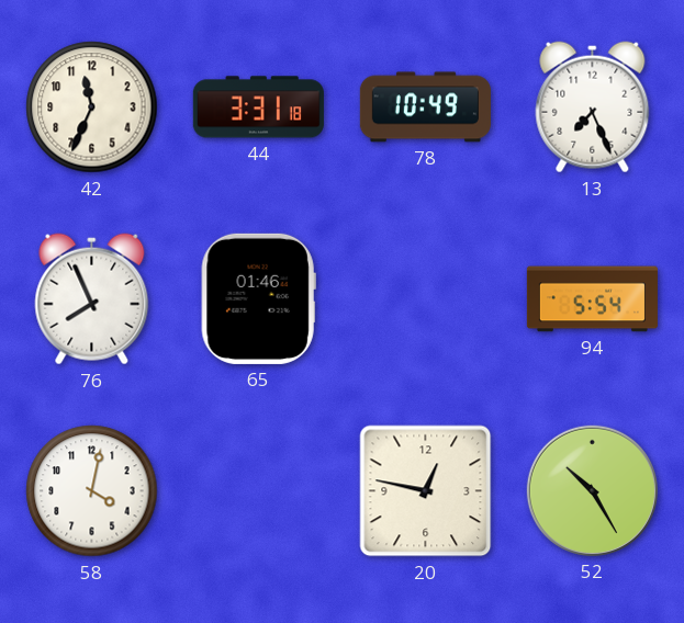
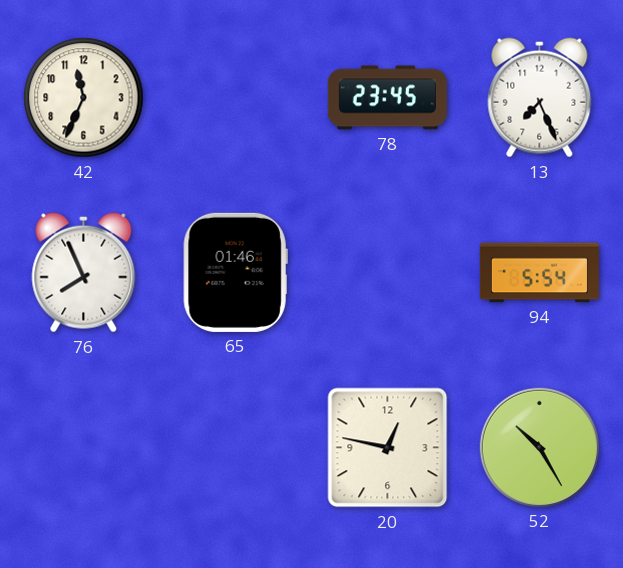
44: 3:31 -> none (258, 107)
78: 10:49 -> 23:45 (387, 98)
58: 4:02 -> none (92, 491)
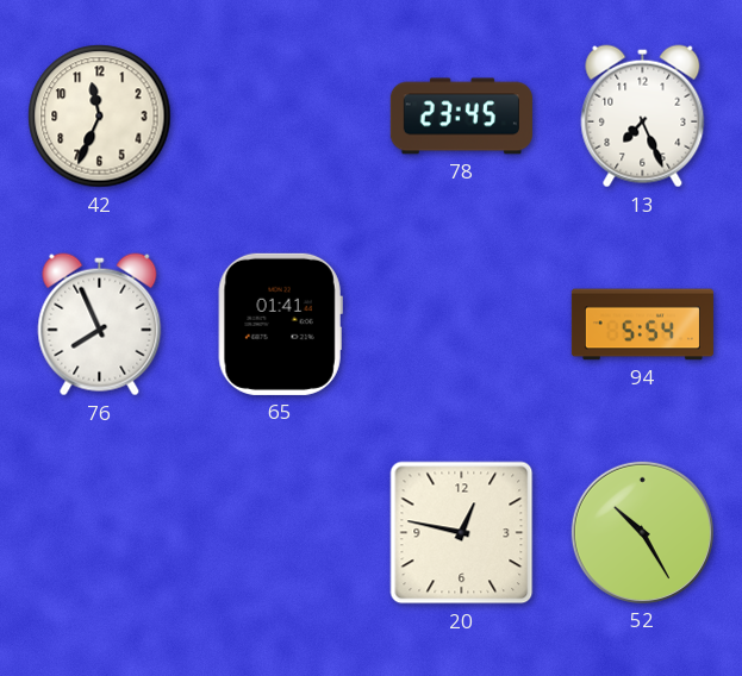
65: 01:46 -> 01:41 (280, 324)
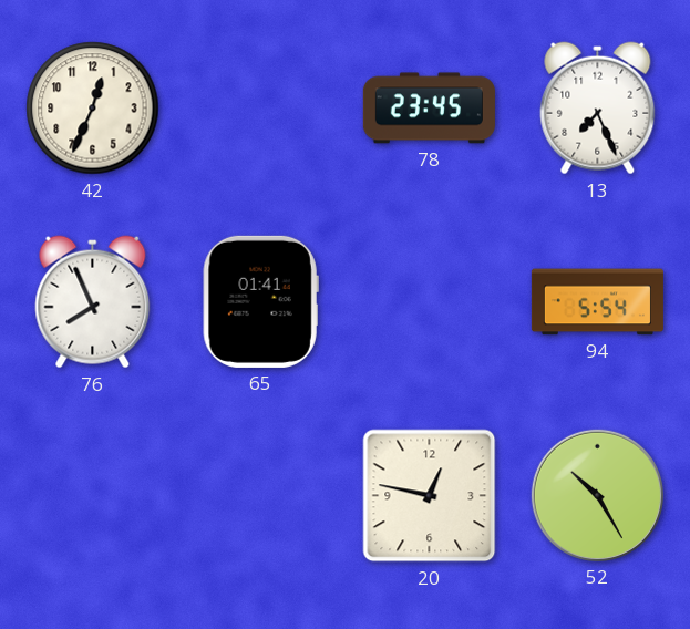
42: 11:34 -> 12:34 (93, 109)
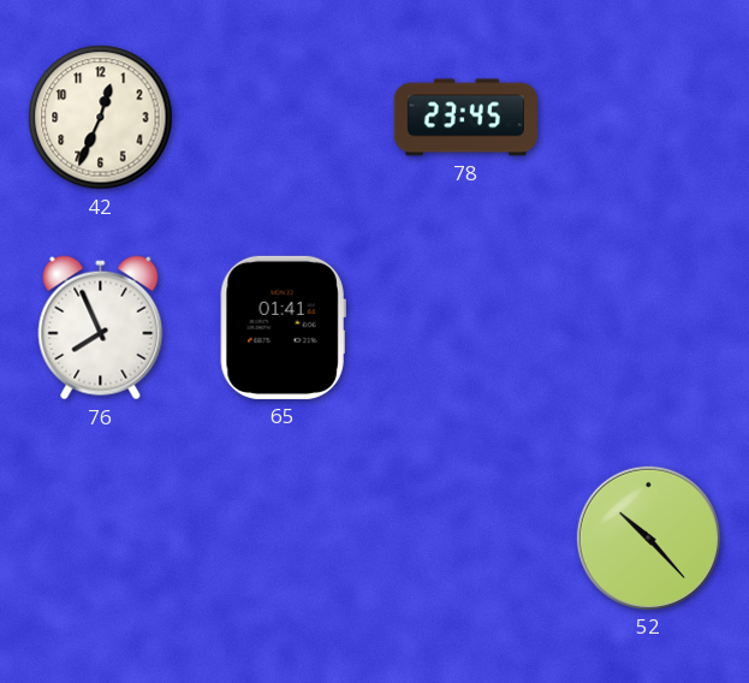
13: 7:26 -> none (598, 109)
94: 5:54 -> none (597, 302)
20: 12:47 -> none (430, 496)
52: 10:25 -> 10:23 (648, 538)
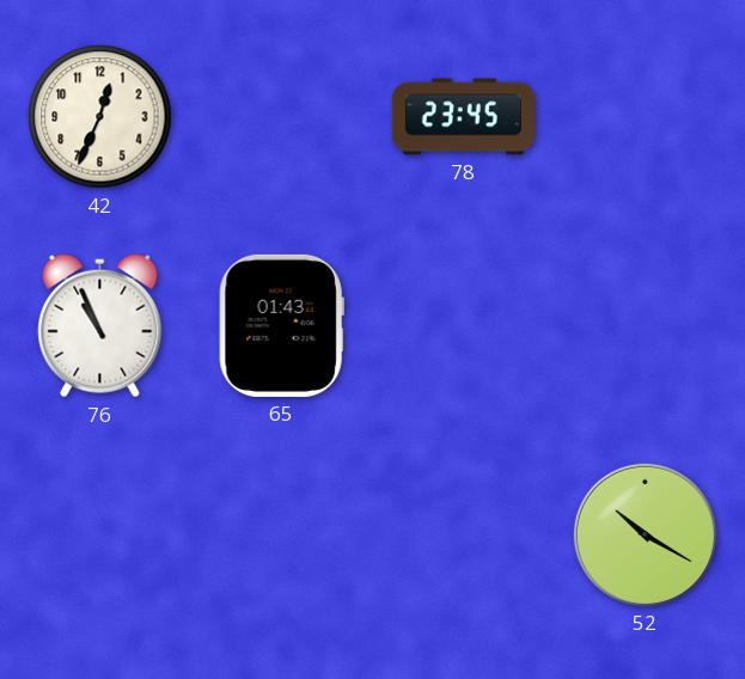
76: 7:56 -> 10:56 (100, 326)
65: 01:41 -> 01:43 (281, 325)
52: 10:23 -> 10:20 (645, 534)
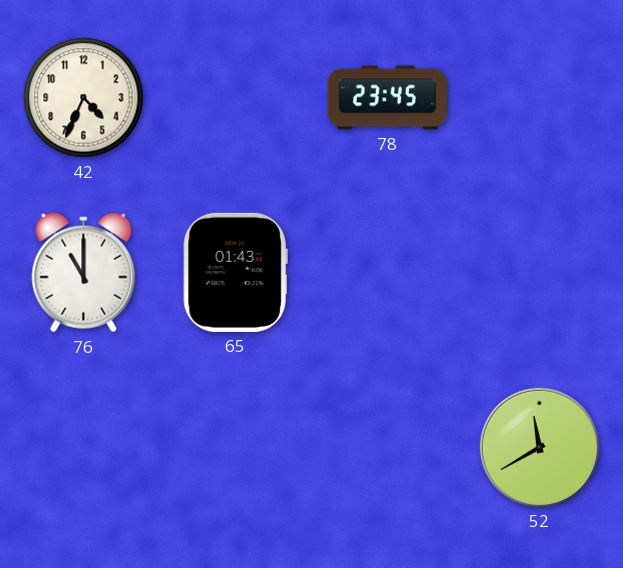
42: 12:34 -> 4:34 (84, 98)
76: 10:56 -> 11:00 (84, 273)
52: 10:20 -> 11:40 (539, 447)
